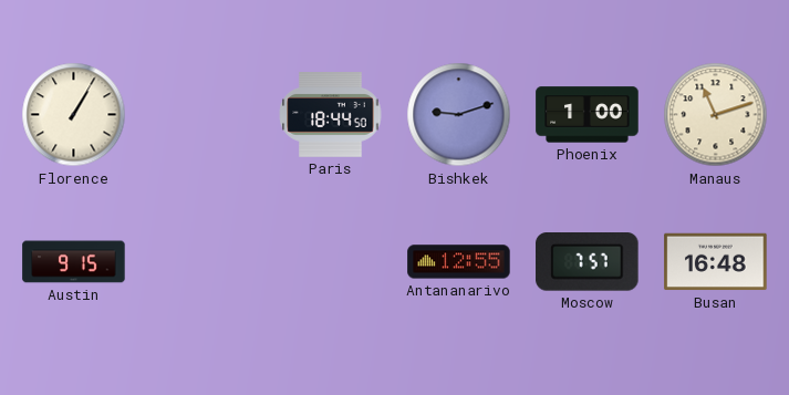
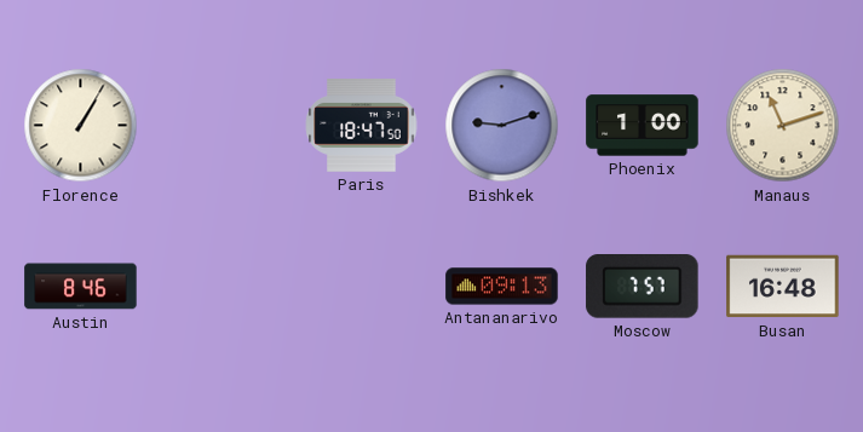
Paris: 18:44 -> 18:47 (362, 126)
Austin: 9:15 -> 8:46 (81, 287)
Antananarivo: 12:55 -> 09:13 (502, 287)
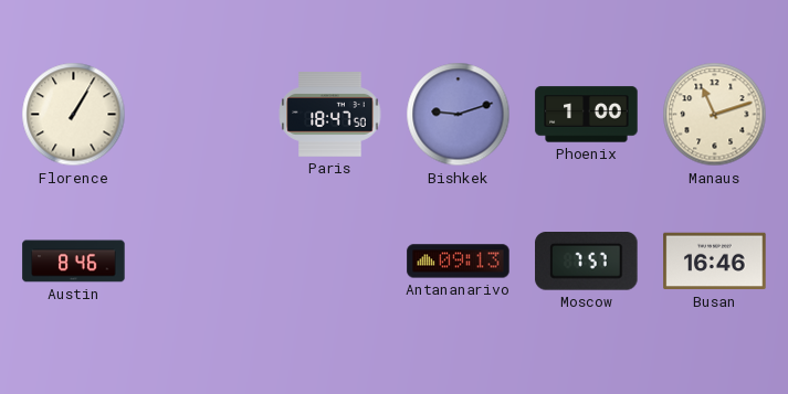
Busan: 16:48 -> 16:46 (715, 262)
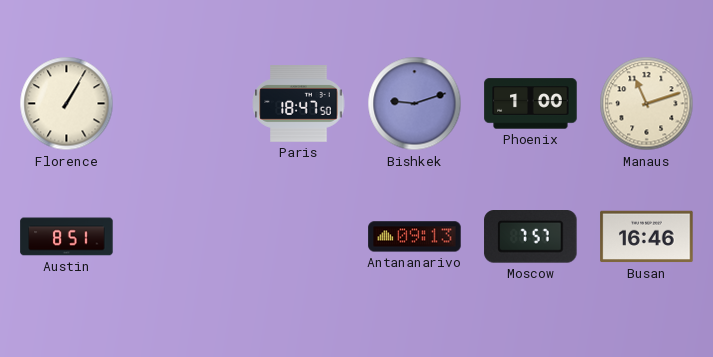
Austin: 8:46 -> 8:51 (67, 237)
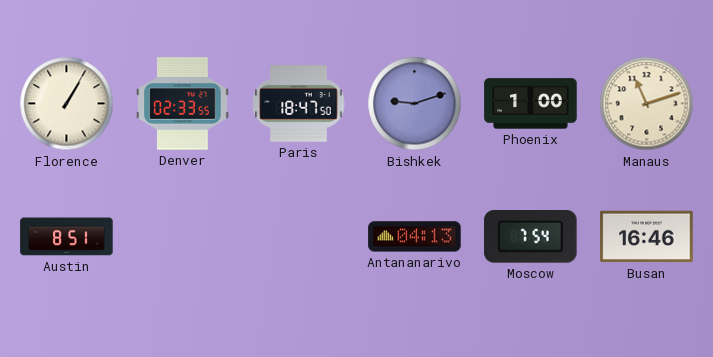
Denver: none -> 02:33 (183, 104)
Antananarivo: 09:13 -> 04:13 (415, 237)
Moscow: 7:57 -> 7:54 (531, 237)
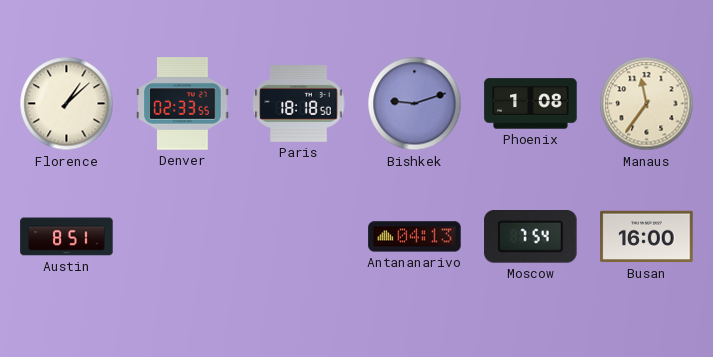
Florence: 1:05 -> 1:08 (67, 104)
Paris: 18:47 -> 18:18 (299, 104)
Phoenix: 1:00 -> 1:08 (531, 104)
Manaus: 11:12 -> 11:36 (647, 104)
Busan: 16:46 -> 16:00 (647, 237)
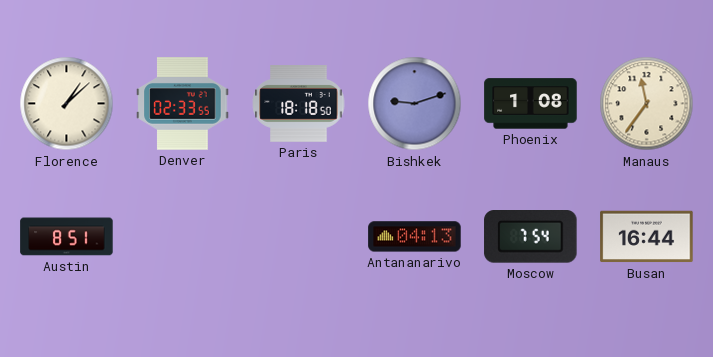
Busan: 16:00 -> 16:44 (647, 237)
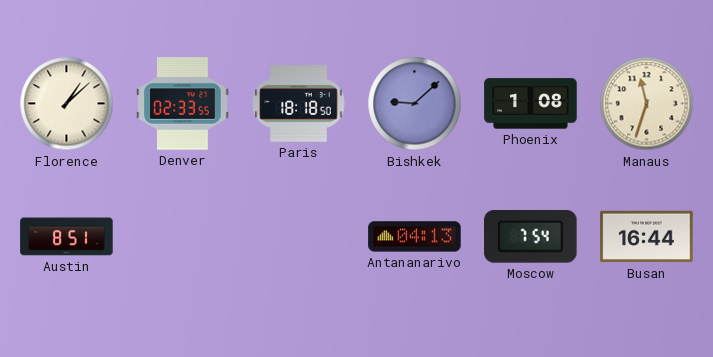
Bishkek: 9:12 -> 9:08 (415, 104)
Manaus: 11:36 -> 11:33 (647, 104)
